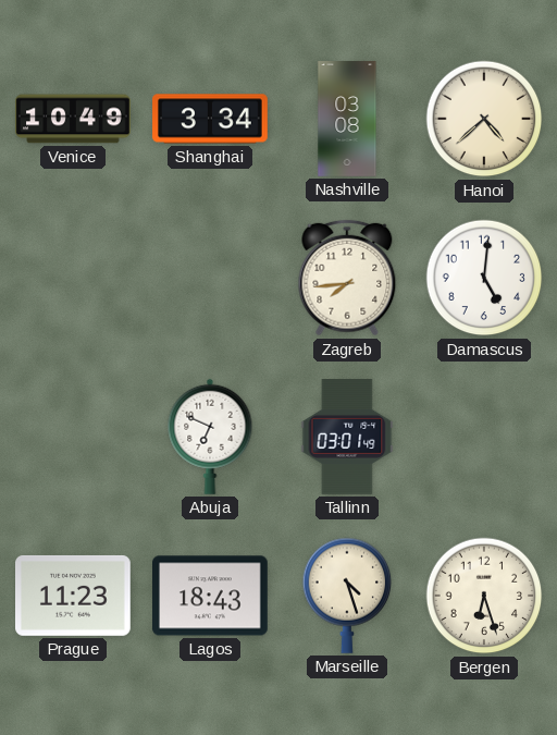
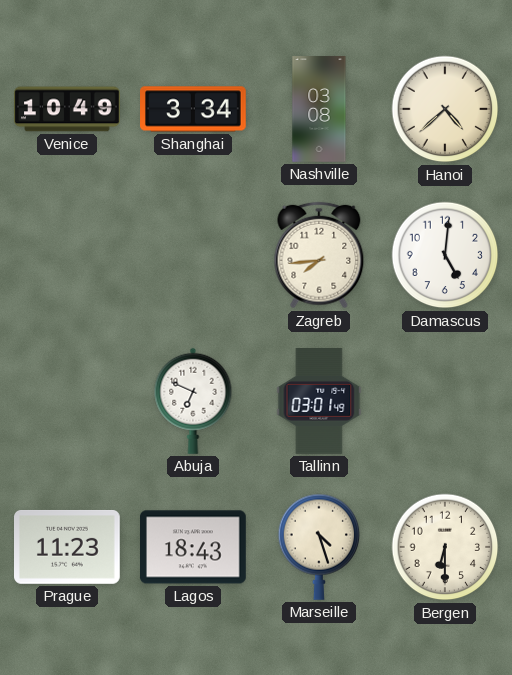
Bergen: 6:27 -> 6:30 (445, 547)
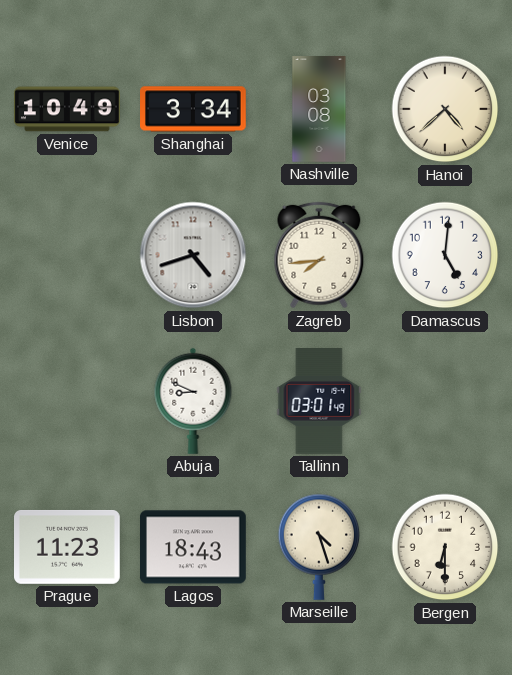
Lisbon: none -> 4:42 (193, 255)
Abuja: 6:49 -> 8:49 (193, 401)
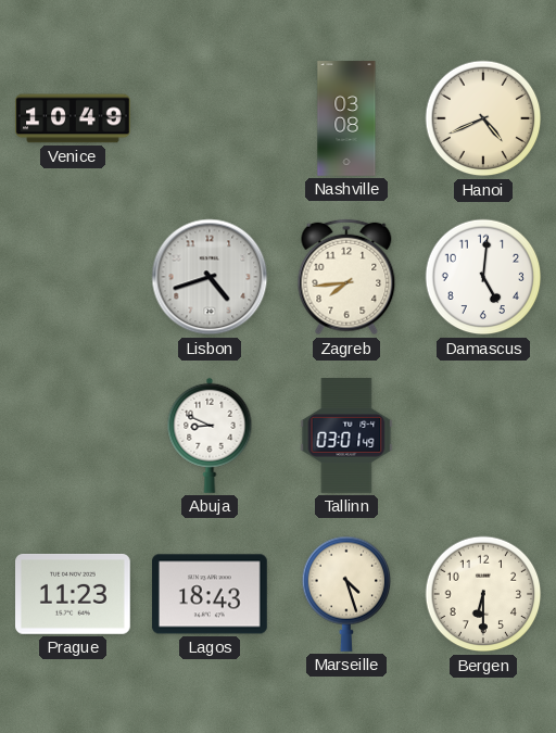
Shanghai: 3:34 -> none (193, 109)
Hanoi: 4:38 -> 4:41 (483, 118)
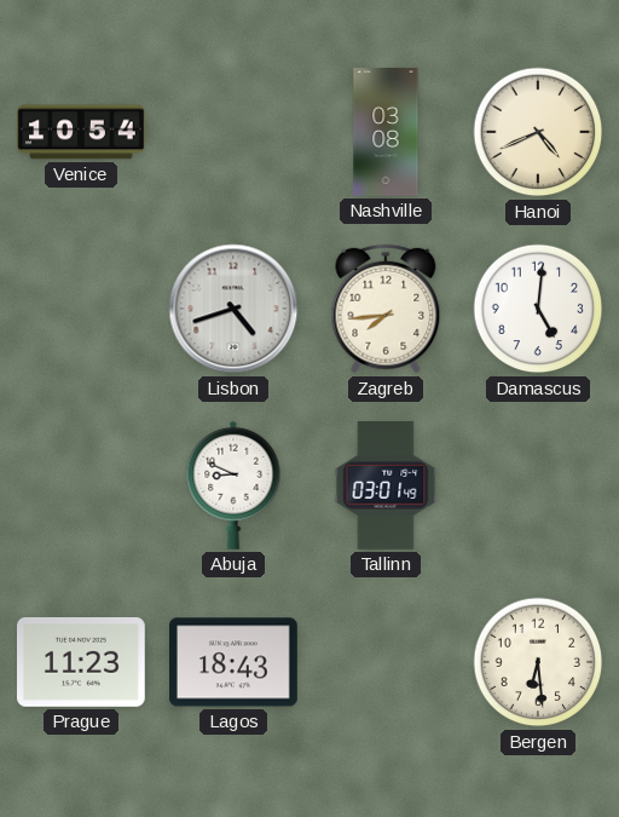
Venice: 10:49 -> 10:54 (81, 132)
Marseille: 4:27 -> none (346, 594)
Bergen: 6:30 -> 6:29 (538, 662)
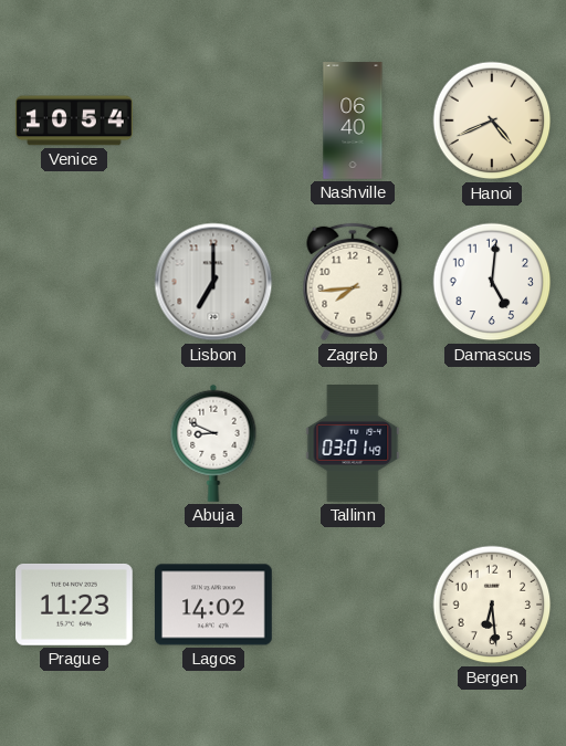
Nashville: 03:08 -> 06:40 (353, 120)
Lisbon: 4:42 -> 7:00 (213, 282)
Lagos: 18:43 -> 14:02 (214, 605)
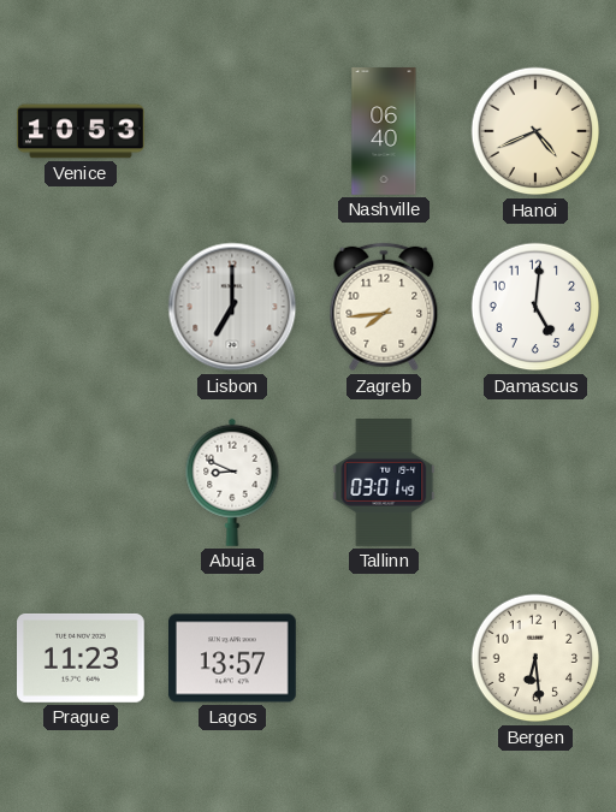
Venice: 10:54 -> 10:53 (81, 131)
Lagos: 14:02 -> 13:57 (233, 658)
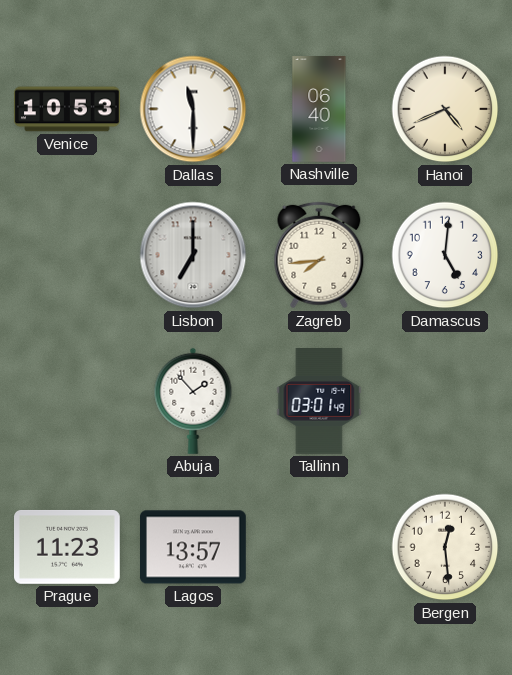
Dallas: none -> 11:30 (193, 109)
Abuja: 8:49 -> 1:53 (193, 401)
Bergen: 6:29 -> 12:29 (445, 547)
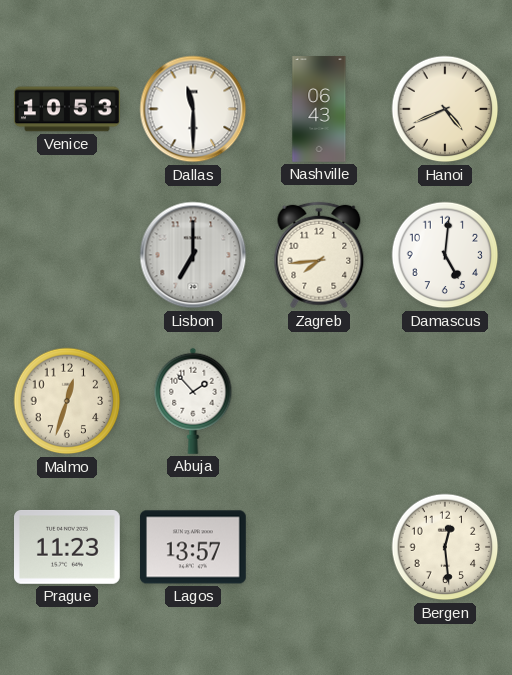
Nashville: 06:40 -> 06:43 (319, 109)
Malmo: none -> 12:33 (67, 401)
Tallinn: 03:01 -> none (319, 402)
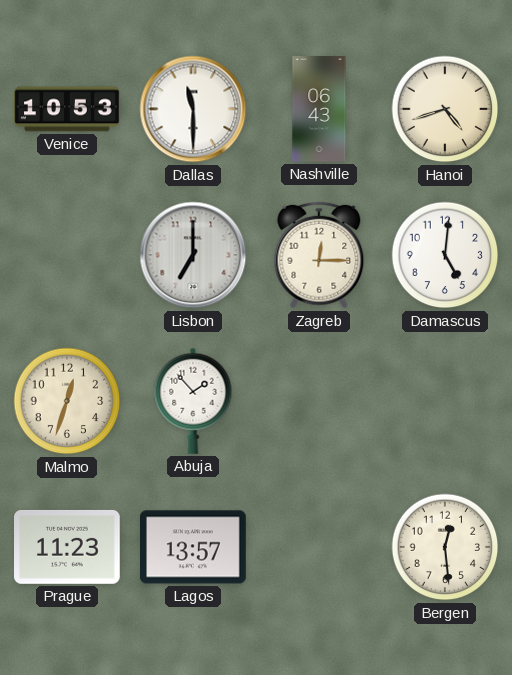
Hanoi: 4:41 -> 4:42 (445, 109)
Zagreb: 7:44 -> 12:15 (319, 255)
